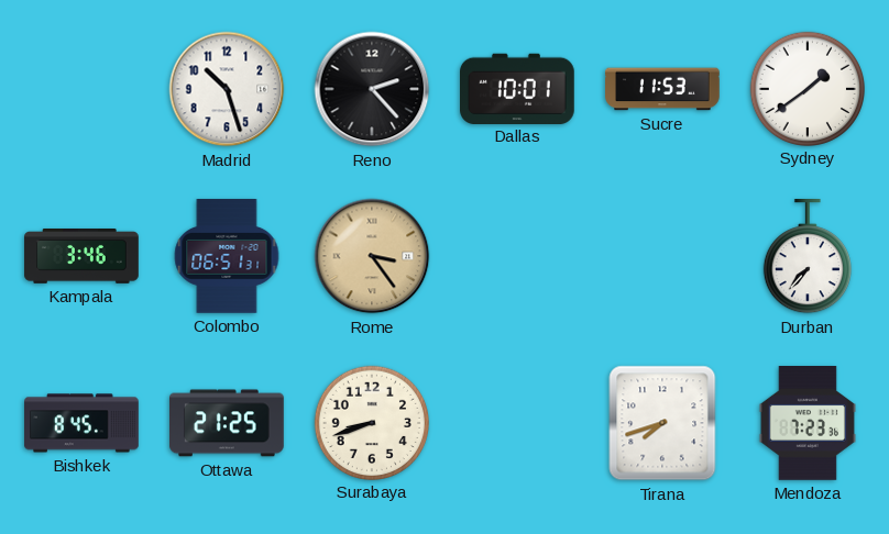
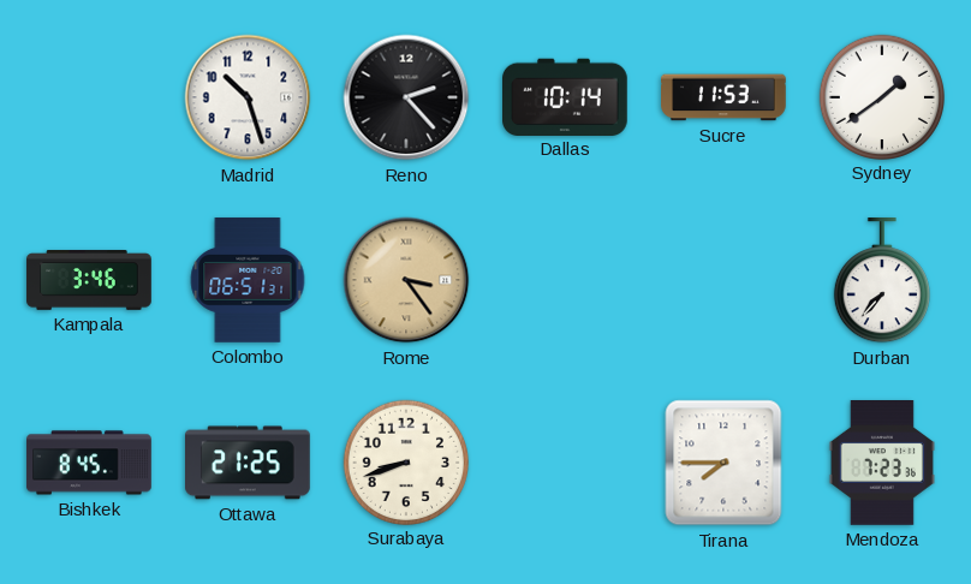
Dallas: 10:01 -> 10:14 (566, 96)
Tirana: 7:42 -> 7:45 (723, 463)
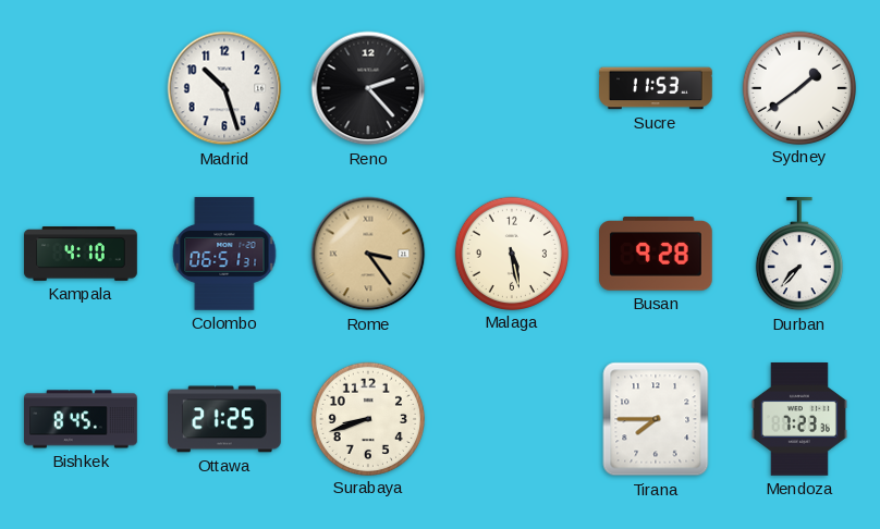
Dallas: 10:14 -> none (566, 96)
Kampala: 3:46 -> 4:10 (81, 255)
Malaga: none -> 5:28 (511, 253)
Busan: none -> 9:28 (657, 254)
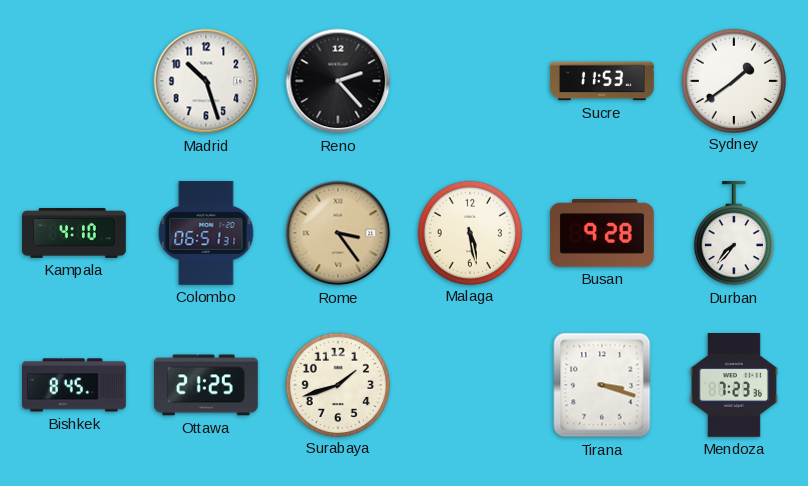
Surabaya: 8:42 -> 1:42 (337, 384)
Tirana: 7:45 -> 3:18 (602, 385)
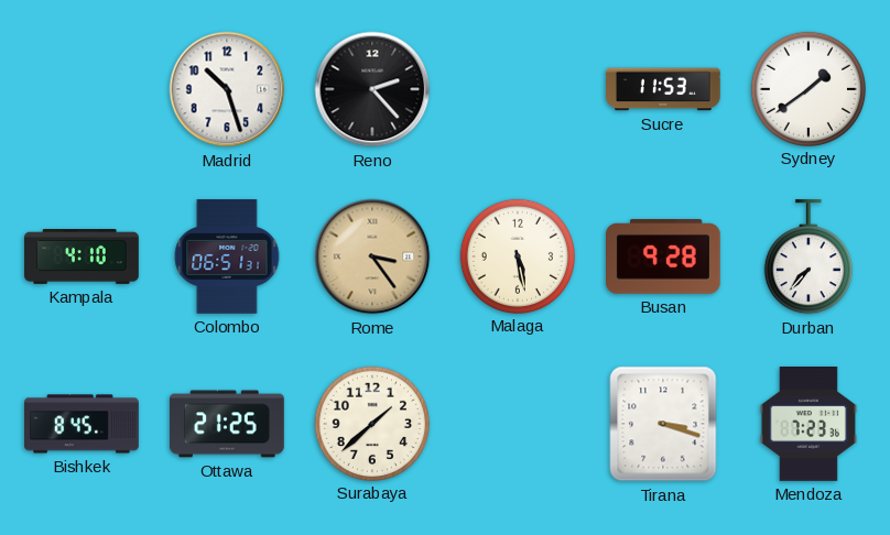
Surabaya: 1:42 -> 1:38 (371, 423)
